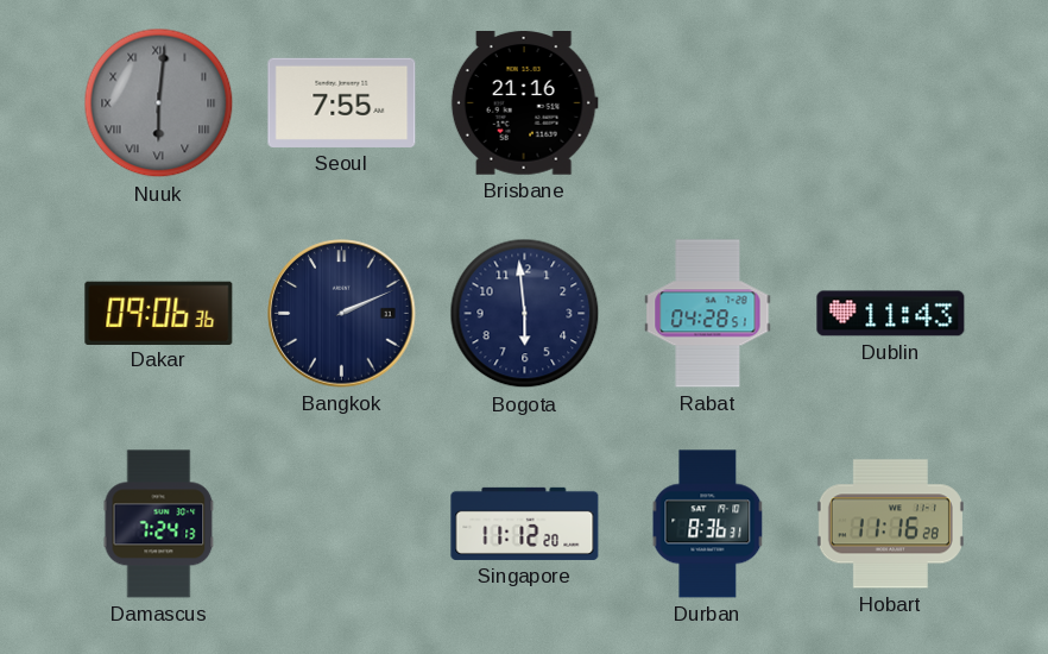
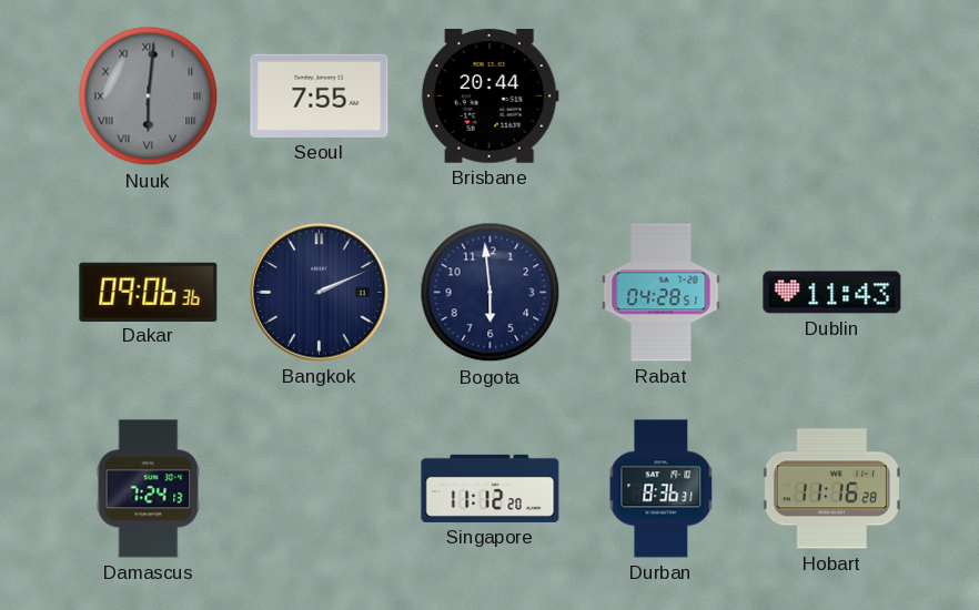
Brisbane: 21:16 -> 20:44 (490, 96)
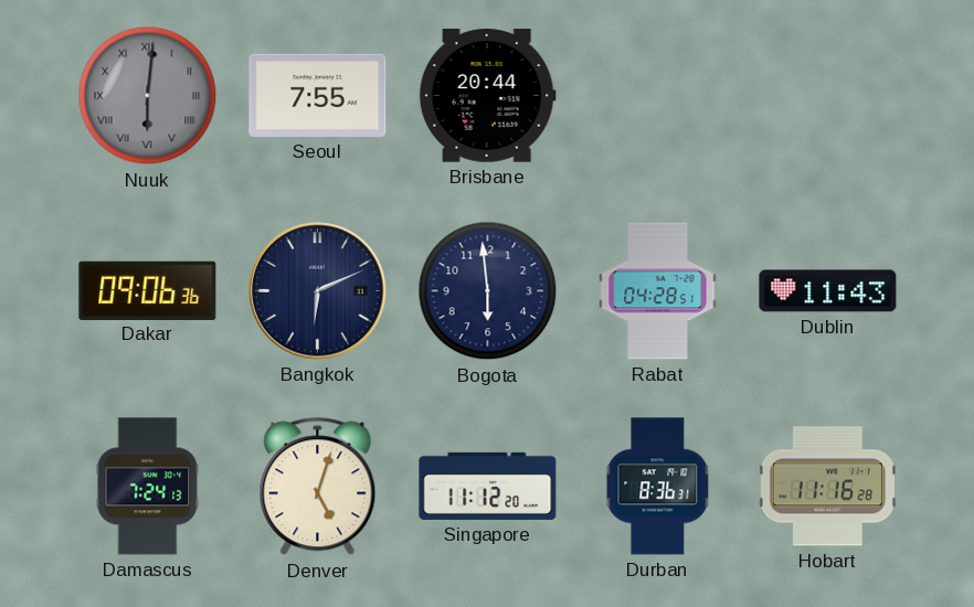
Bangkok: 2:11 -> 6:11 (318, 291)
Denver: none -> 5:03 (318, 487)
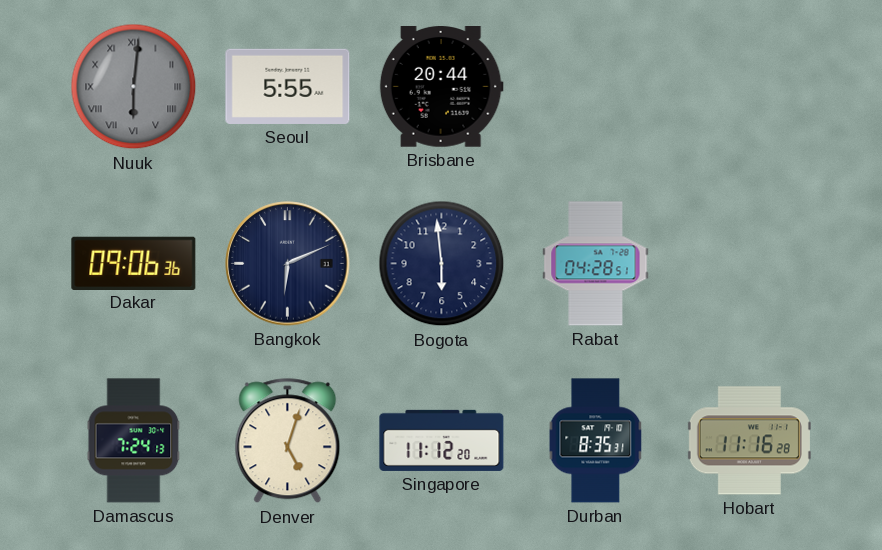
Seoul: 7:55 -> 5:55 (288, 86)
Dublin: 11:43 -> none (828, 291)
Durban: 8:36 -> 8:35 (596, 441)
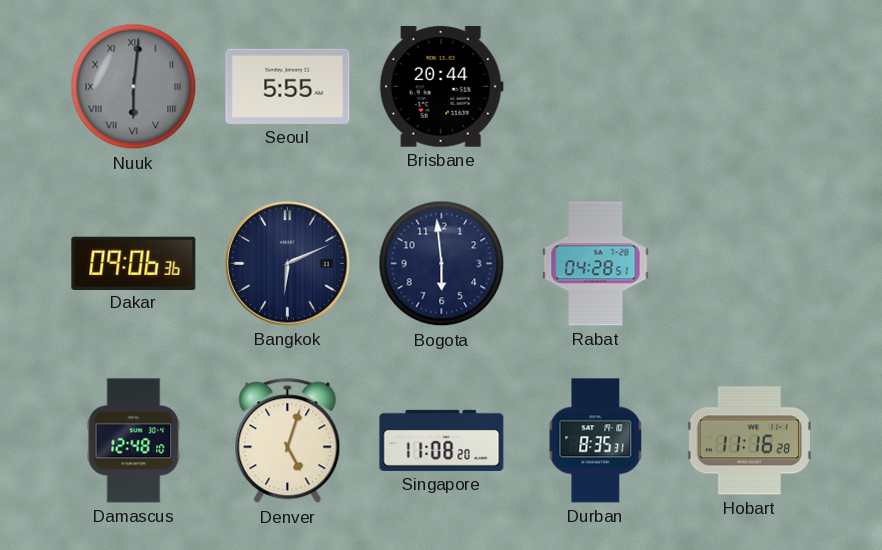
Damascus: 7:24 -> 12:48 (134, 441)
Singapore: 11:12 -> 11:08 (442, 440)
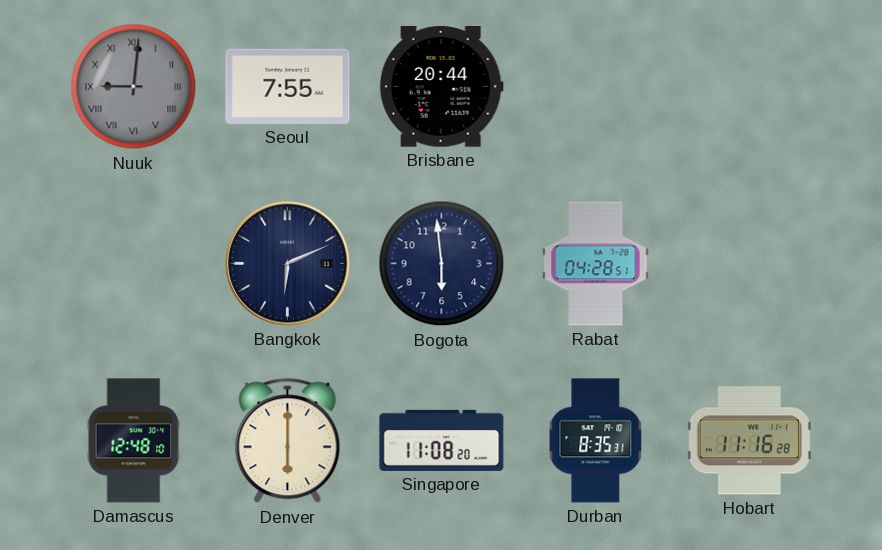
Nuuk: 6:01 -> 9:01 (134, 87)
Seoul: 5:55 -> 7:55 (288, 86)
Dakar: 09:06 -> none (134, 263)
Denver: 5:03 -> 6:00 (288, 441)
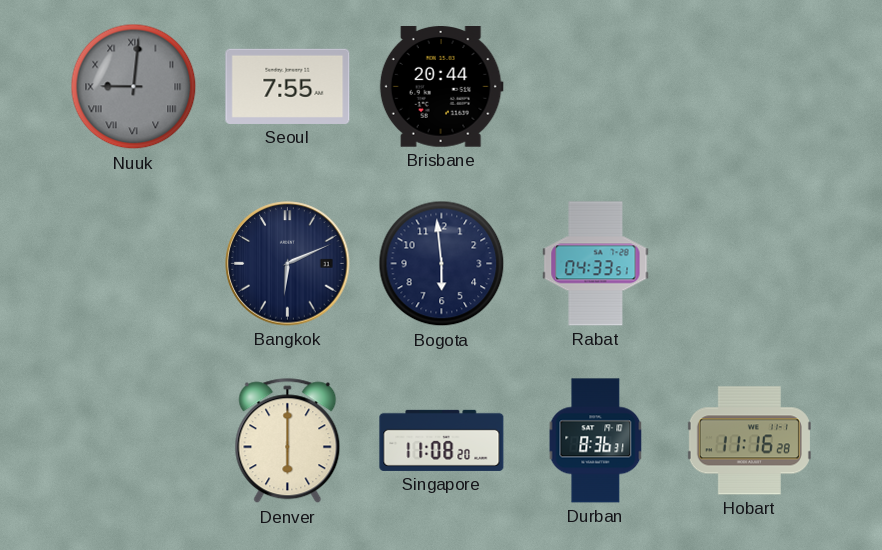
Rabat: 04:28 -> 04:33 (596, 264)
Damascus: 12:48 -> none (134, 441)
Durban: 8:35 -> 8:36 (596, 441)
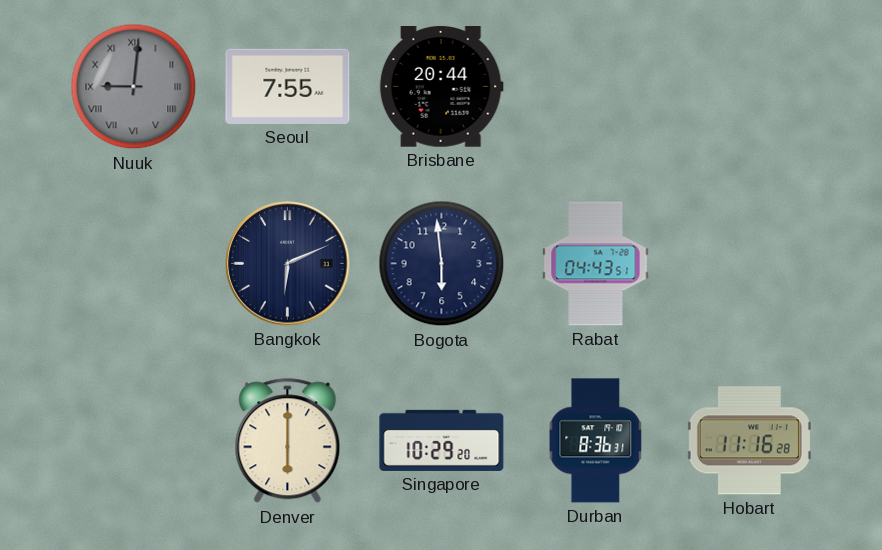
Rabat: 04:33 -> 04:43 (596, 264)
Singapore: 11:08 -> 10:29 (442, 440)
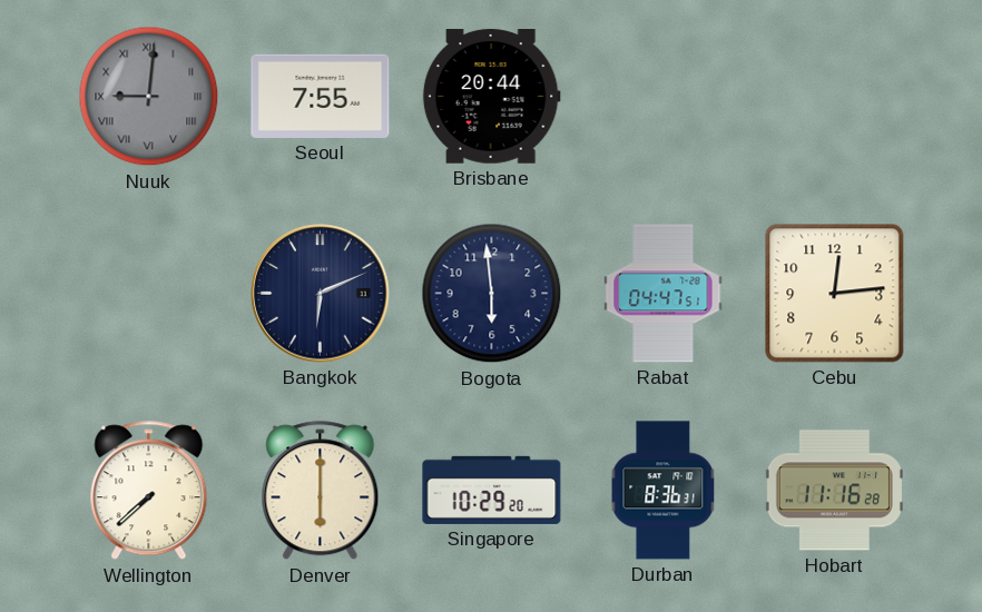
Rabat: 04:43 -> 04:47 (664, 294)
Cebu: none -> 12:14 (835, 294)
Wellington: none -> 7:38 (149, 491)
